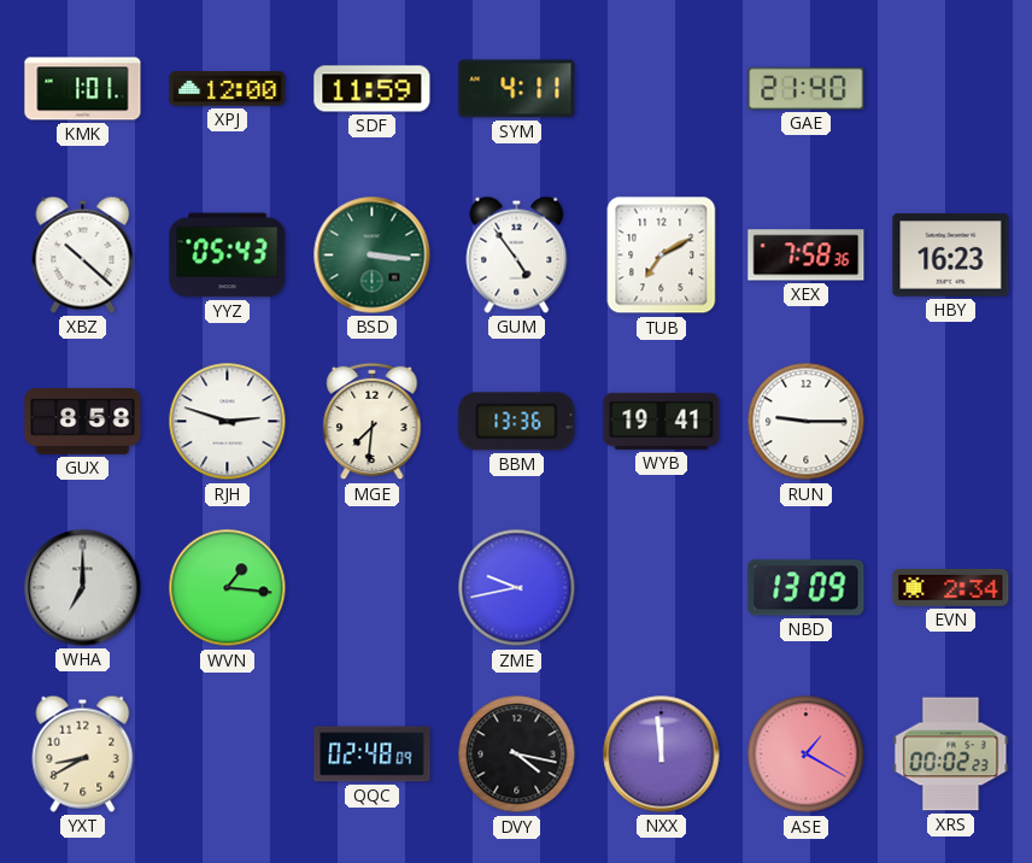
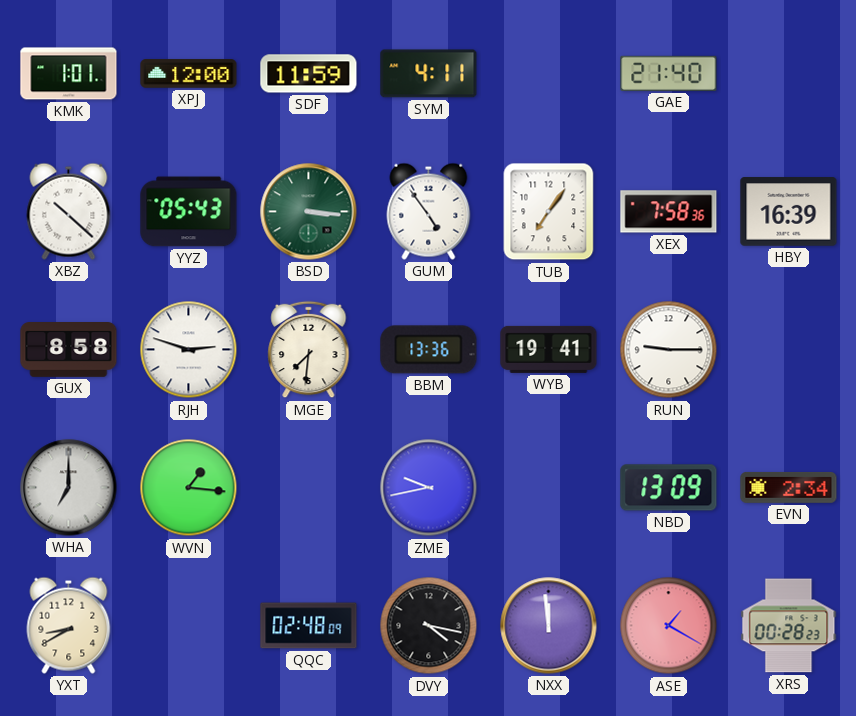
TUB: 7:10 -> 7:06 (549, 212)
HBY: 16:23 -> 16:39 (789, 212)
XRS: 00:02 -> 00:28 (789, 626)
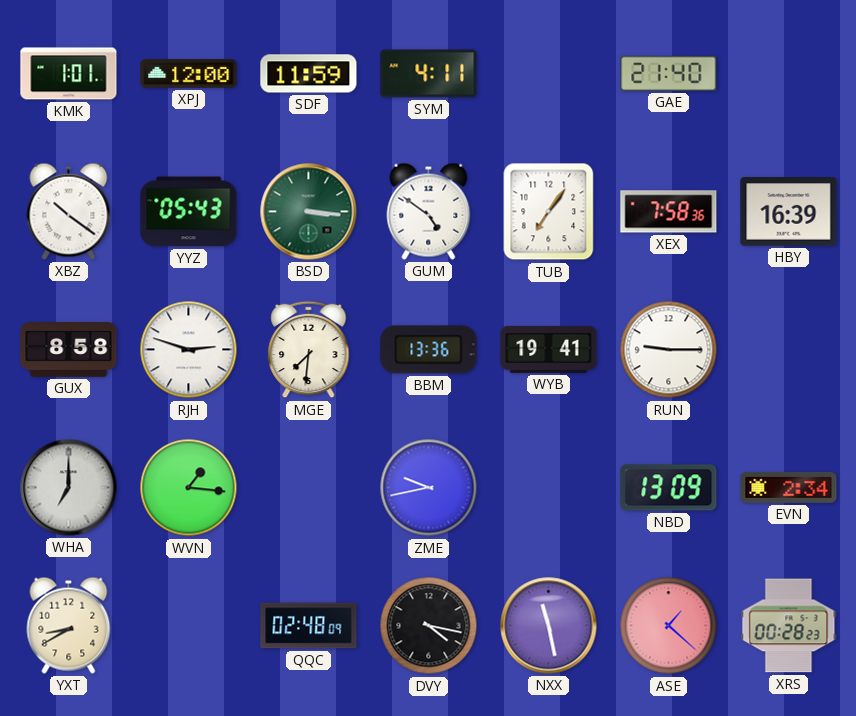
XBZ: 10:22 -> 10:21 (69, 211)
GUM: 4:54 -> 4:51 (429, 211)
NXX: 11:59 -> 11:28 (549, 626)
ASE: 1:20 -> 1:22 (669, 626)
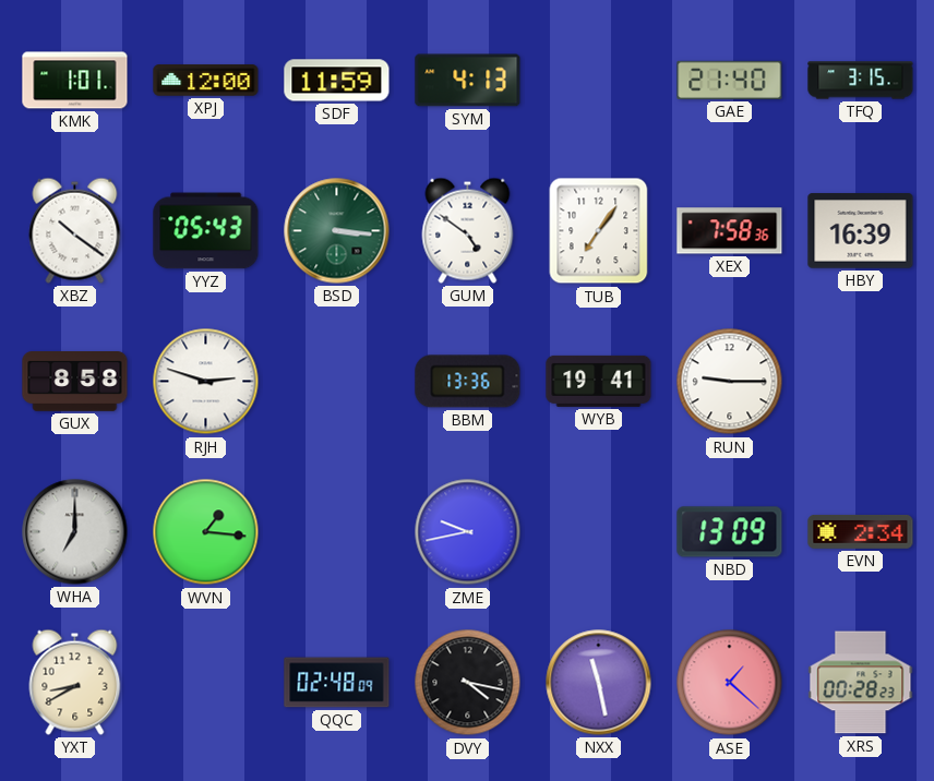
SYM: 4:11 -> 4:13 (468, 81)
TFQ: none -> 3:15 (861, 81)
MGE: 7:31 -> none (309, 350)
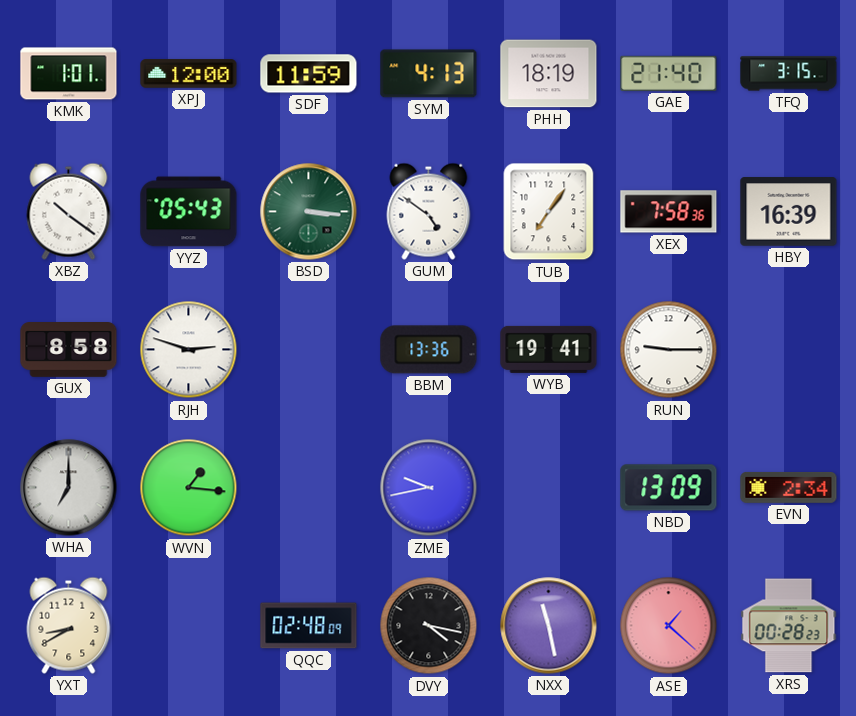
PHH: none -> 18:19 (549, 74)
